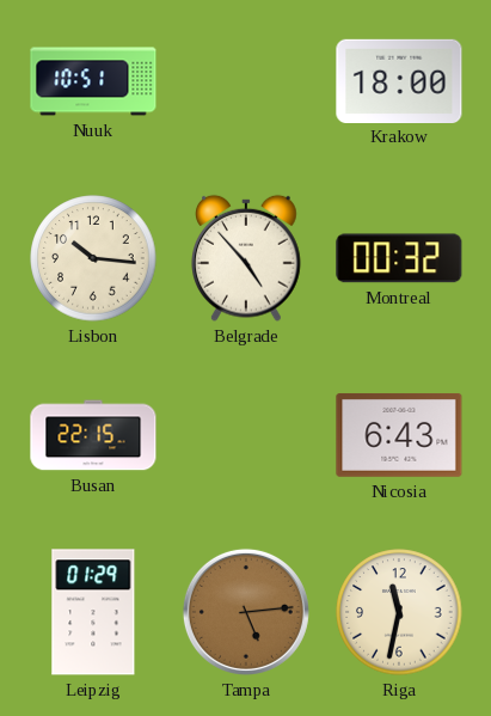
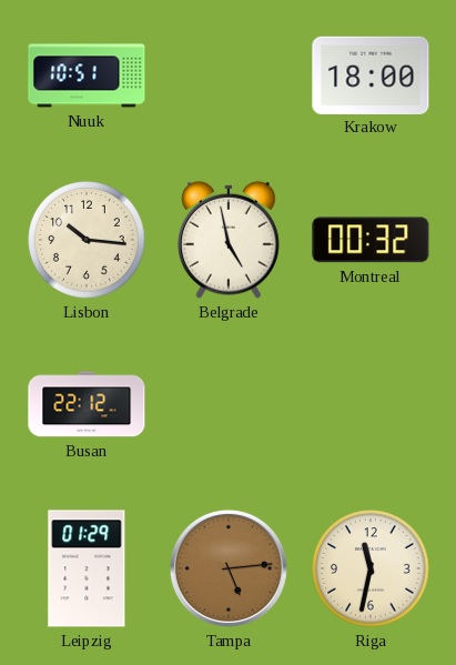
Belgrade: 4:53 -> 4:58 (230, 240)
Busan: 22:15 -> 22:12 (87, 404)
Nicosia: 6:43 -> none (399, 435)
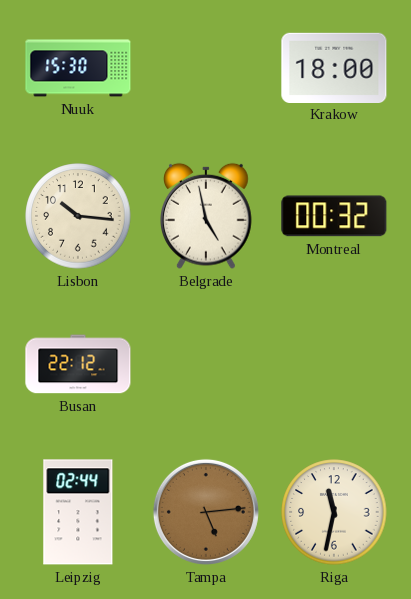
Nuuk: 10:51 -> 15:30 (78, 68)
Leipzig: 01:29 -> 02:44 (78, 512)
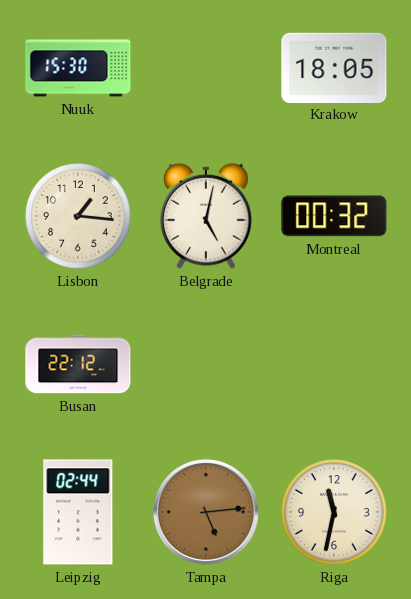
Krakow: 18:00 -> 18:05 (334, 67)
Lisbon: 10:16 -> 1:16 (78, 216)
Belgrade: 4:58 -> 5:02 (207, 216)
